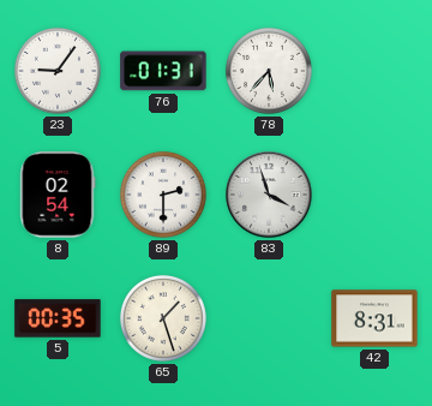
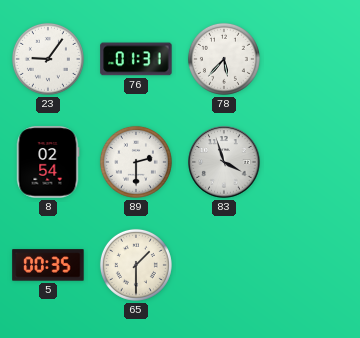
65: 1:27 -> 1:30 (136, 265)
42: 8:31 -> none (374, 318)
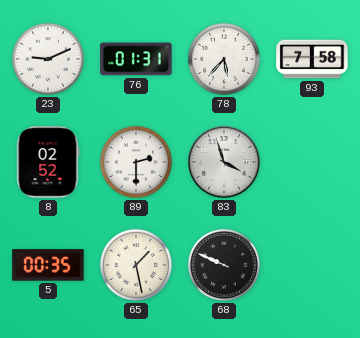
23: 9:06 -> 9:11 (48, 59)
93: none -> 7:58 (312, 59)
8: 02:54 -> 02:52 (48, 162)
65: 1:30 -> 1:28 (136, 265)
68: none -> 9:49 (224, 265)
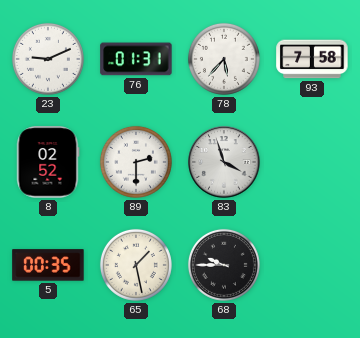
68: 9:49 -> 9:45 (224, 265)
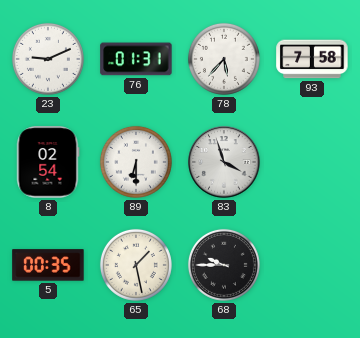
8: 02:52 -> 02:54 (48, 162)
89: 2:30 -> 6:30 (136, 162)
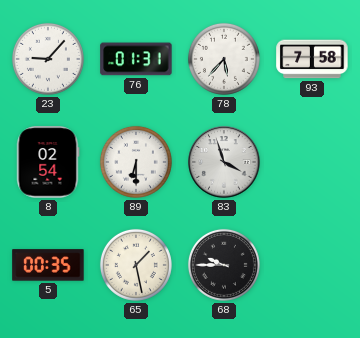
23: 9:11 -> 9:07 (48, 59)
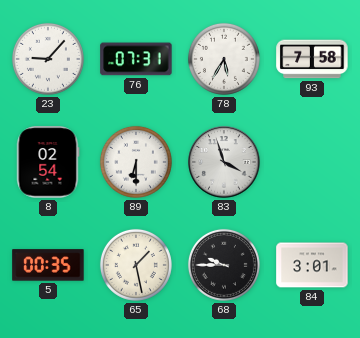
76: 01:31 -> 07:31 (136, 59)
78: 5:37 -> 5:35 (224, 59)
84: none -> 3:01 (312, 265)
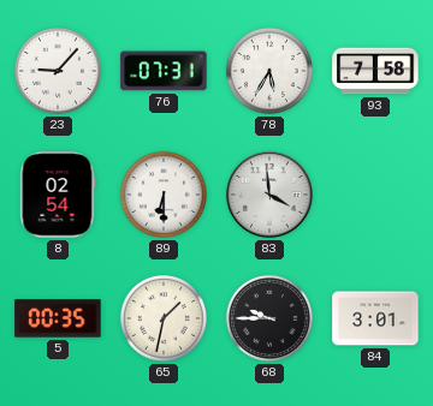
83: 3:57 -> 3:59 (269, 195)
65: 1:28 -> 1:32 (164, 318)
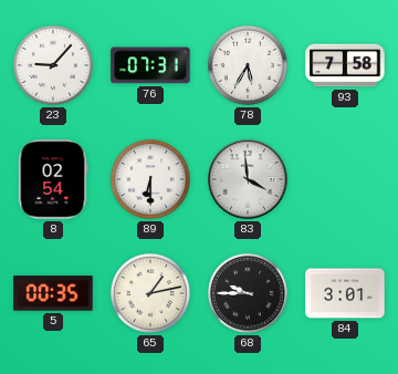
65: 1:32 -> 1:13 (150, 293)
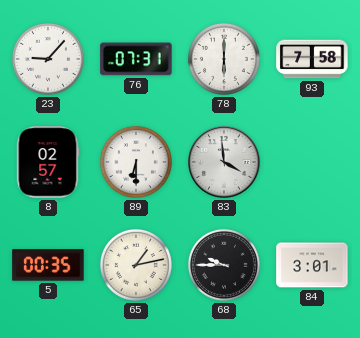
78: 5:35 -> 6:00 (224, 59)
8: 02:54 -> 02:57 (48, 162)
